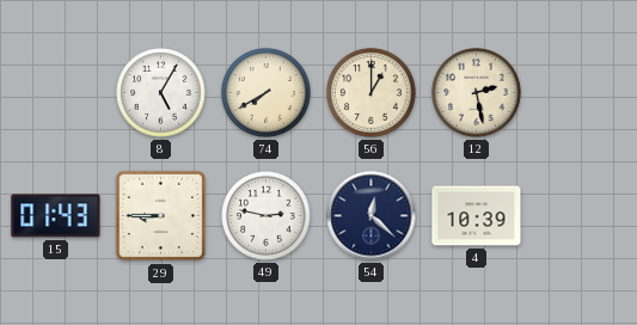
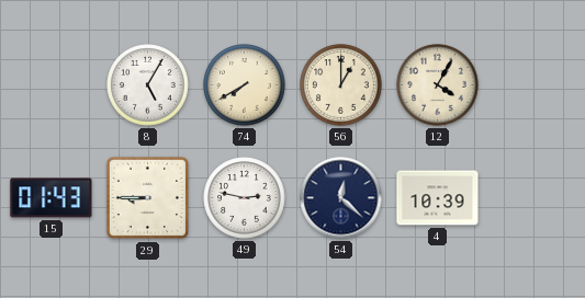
12: 2:28 -> 4:05 (438, 85)
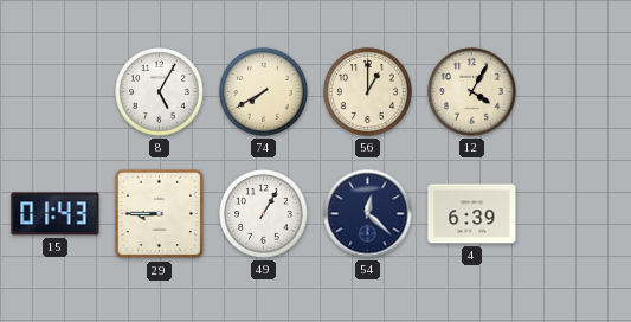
49: 2:47 -> 1:05 (264, 214)
4: 10:39 -> 6:39 (472, 214)
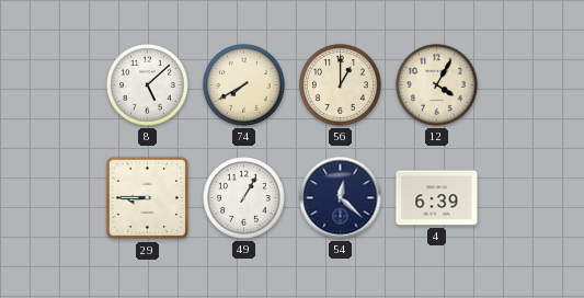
8: 5:05 -> 5:08 (148, 85)
15: 01:43 -> none (56, 214)
